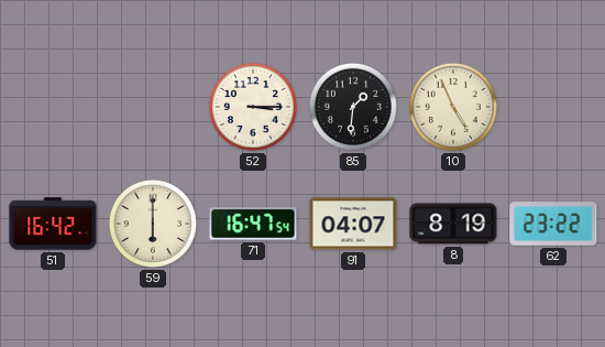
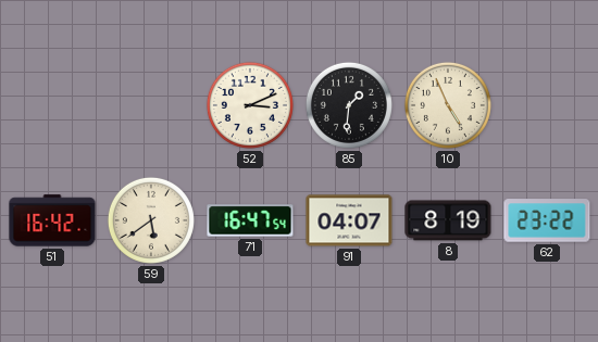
52: 3:15 -> 3:11 (250, 105)
59: 6:00 -> 5:39 (151, 220)
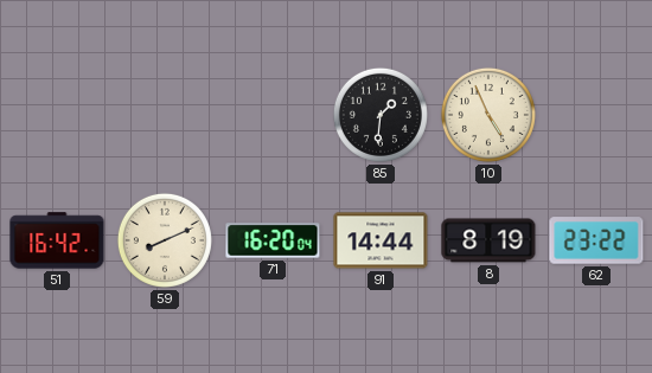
52: 3:11 -> none (250, 105)
59: 5:39 -> 8:11 (165, 240)
71: 16:47 -> 16:20 (273, 240)
91: 04:07 -> 14:44 (381, 240)
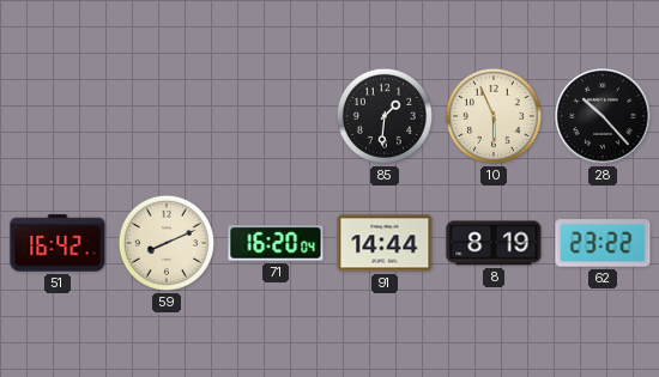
10: 4:56 -> 5:56 (494, 116)
28: none -> 10:23 (604, 117)
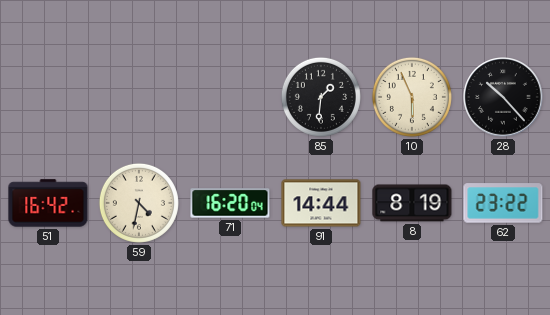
59: 8:11 -> 4:32 (139, 203)
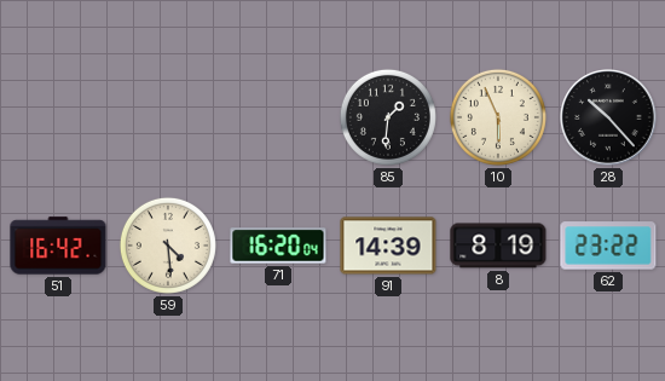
59: 4:32 -> 4:29 (168, 246)
91: 14:44 -> 14:39 (388, 246)
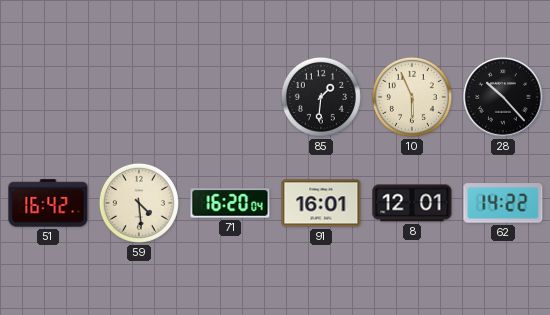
91: 14:39 -> 16:01 (321, 203)
8: 8:19 -> 12:01 (412, 203)
62: 23:22 -> 14:22 (503, 203)
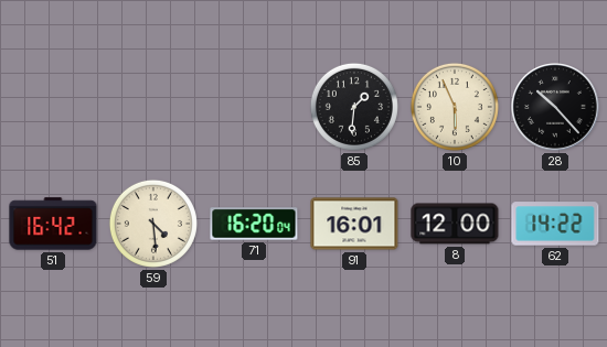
8: 12:01 -> 12:00 (455, 224)
